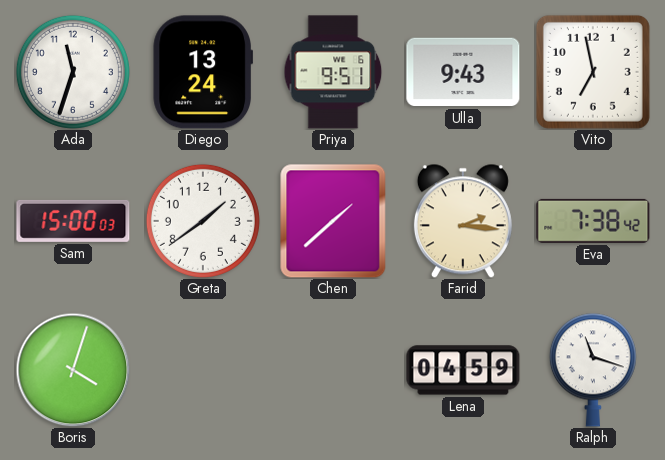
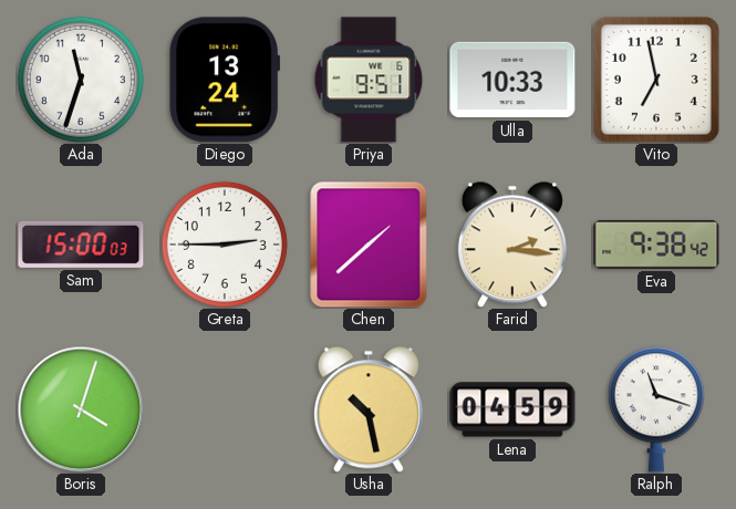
Ulla: 9:43 -> 10:33 (512, 80)
Greta: 1:39 -> 2:45 (225, 245)
Eva: 7:38 -> 9:38 (656, 245)
Usha: none -> 10:28 (369, 409)
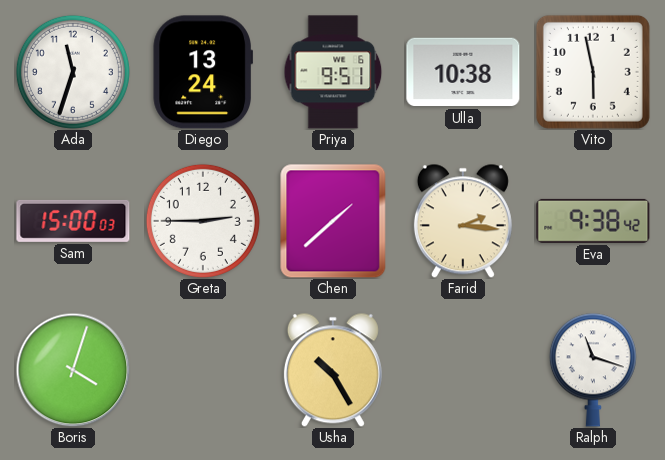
Ulla: 10:33 -> 10:38 (463, 72)
Vito: 6:58 -> 5:58 (593, 72)
Usha: 10:28 -> 10:25 (333, 370)
Lena: 04:59 -> none (512, 409)
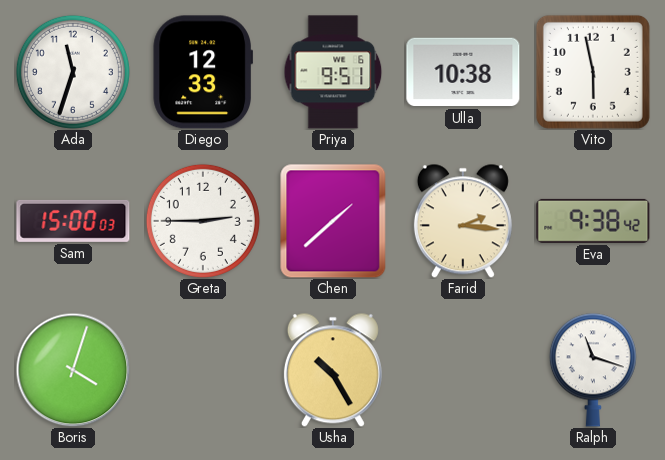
Diego: 13:24 -> 12:33 (202, 72)
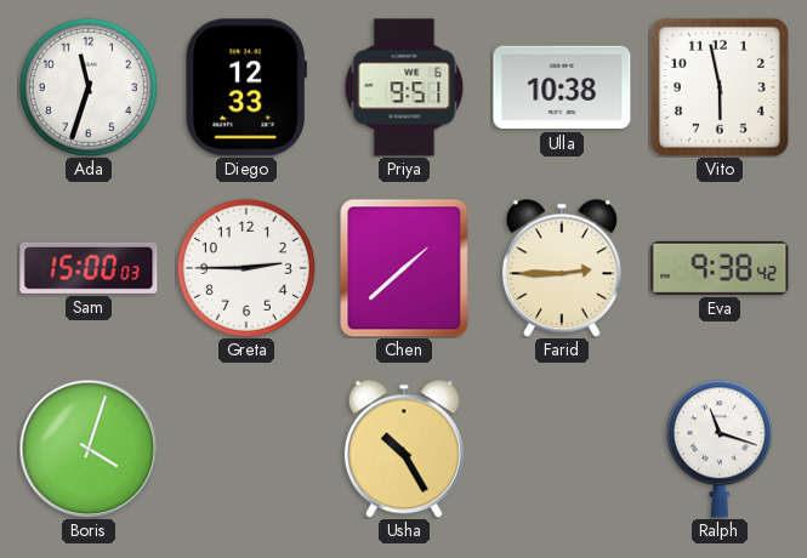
Farid: 2:16 -> 2:45 (562, 268)
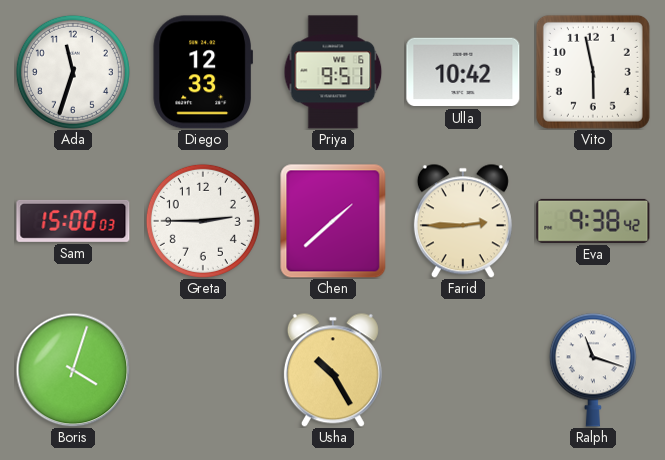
Ulla: 10:38 -> 10:42 (463, 72)
